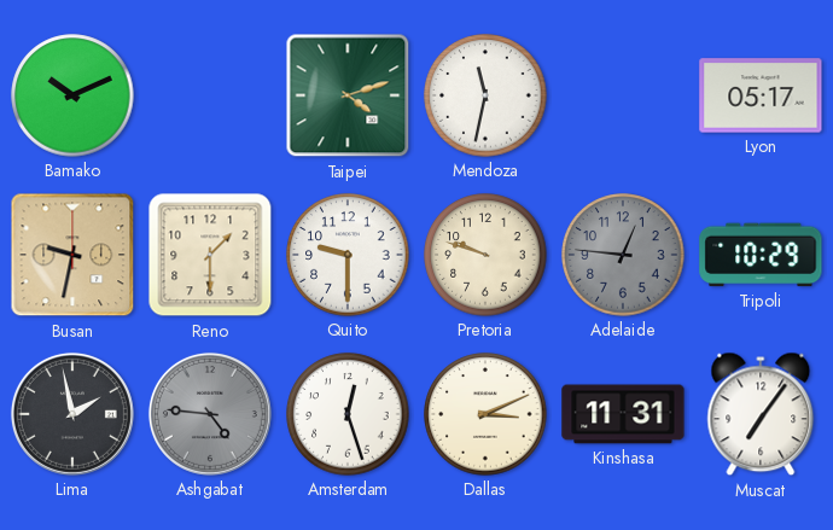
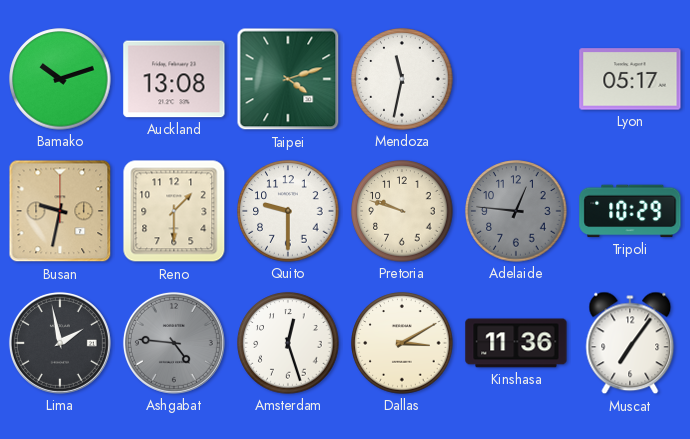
Bamako: 10:11 -> 10:12 (60, 79)
Auckland: none -> 13:08 (174, 79)
Dallas: 3:11 -> 3:10 (402, 343)
Kinshasa: 11:31 -> 11:36 (516, 343)
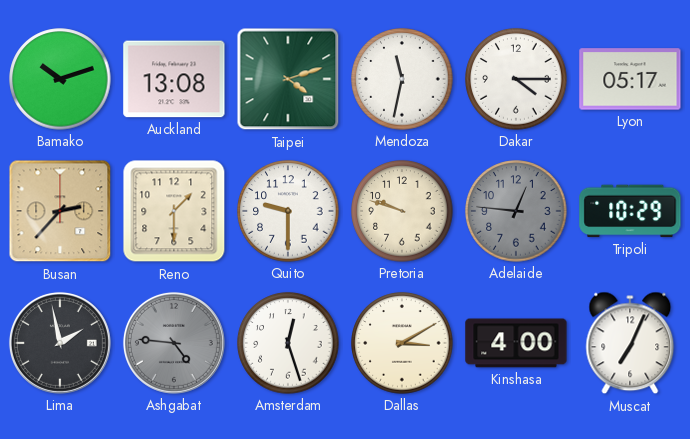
Dakar: none -> 4:15 (516, 79)
Busan: 9:32 -> 2:37 (60, 211)
Kinshasa: 11:36 -> 4:00 (516, 343)
Muscat: 7:06 -> 7:04 (630, 343)
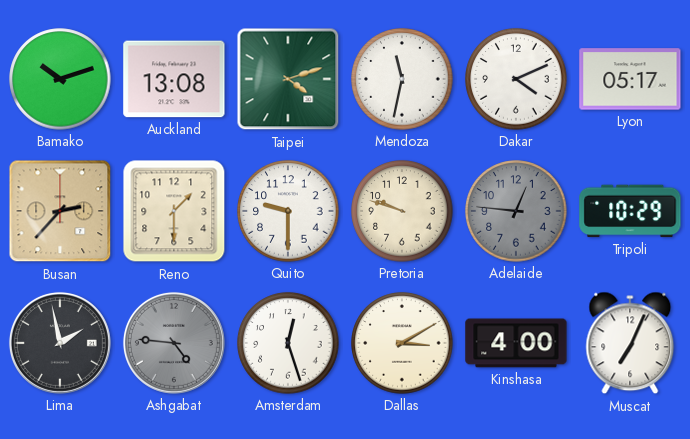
Dakar: 4:15 -> 4:11 (516, 79)
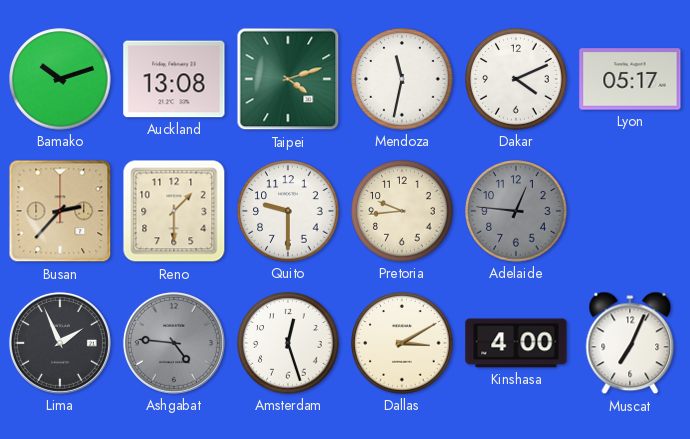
Pretoria: 9:48 -> 9:44 (402, 211)
Tripoli: 10:29 -> none (630, 211)
Lima: 1:58 -> 1:56 (60, 343)
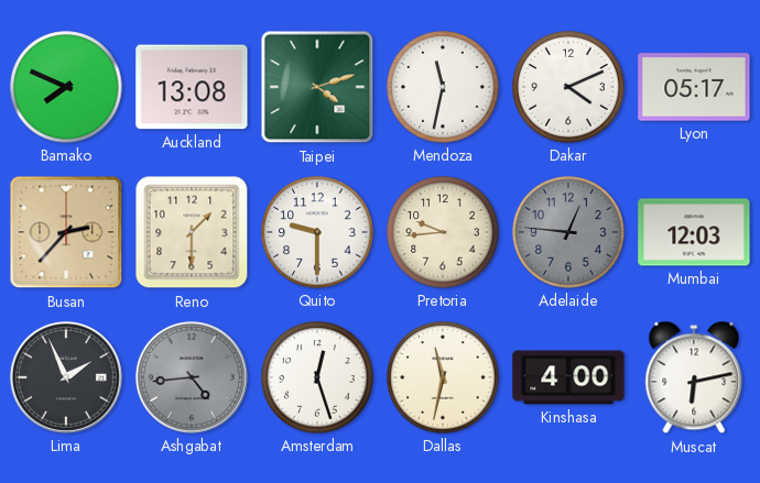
Bamako: 10:12 -> 7:49 (66, 87)
Mumbai: none -> 12:03 (694, 232)
Ashgabat: 4:46 -> 4:44 (192, 377)
Dallas: 3:10 -> 11:32 (443, 377)
Muscat: 7:04 -> 6:13 (694, 377)
